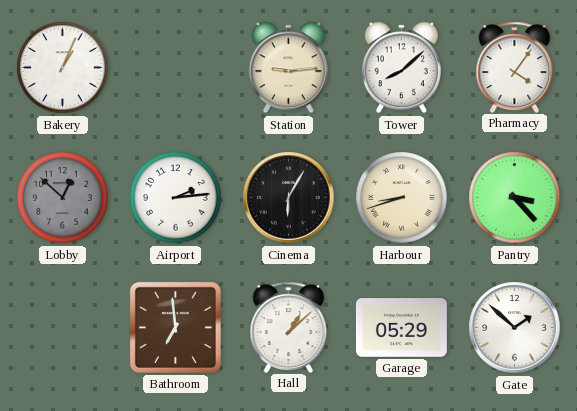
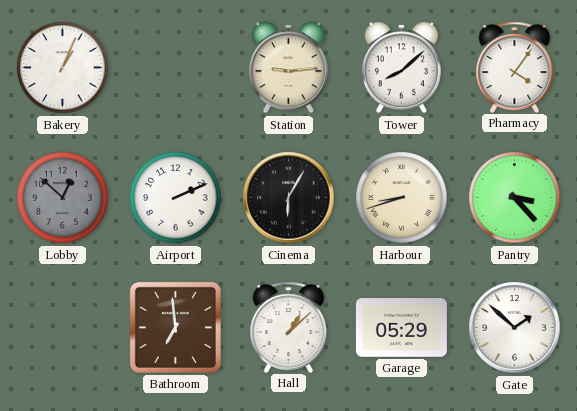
Airport: 2:14 -> 2:11 (176, 198)
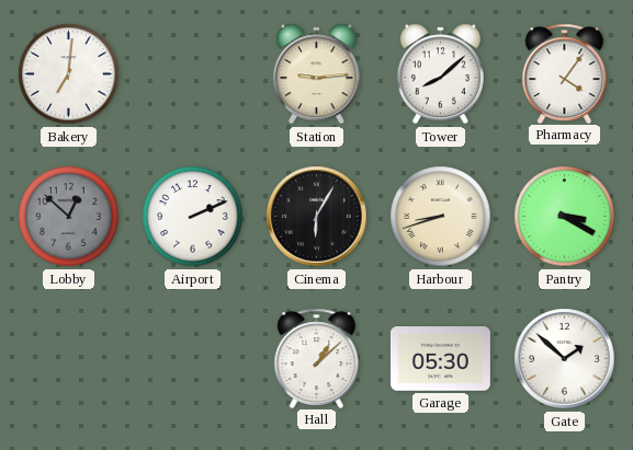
Bakery: 1:04 -> 7:01 (69, 74)
Pantry: 3:23 -> 3:20 (565, 217)
Bathroom: 6:59 -> none (175, 327)
Garage: 05:29 -> 05:30 (440, 359)
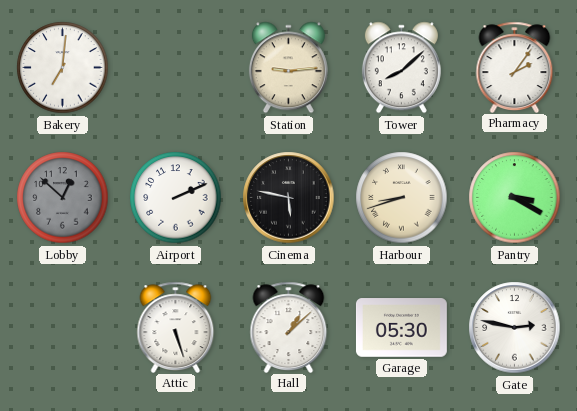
Pharmacy: 4:06 -> 2:06 (515, 67)
Cinema: 6:05 -> 5:47 (289, 198)
Attic: none -> 5:27 (176, 327)
Gate: 1:52 -> 2:47 (515, 328)
